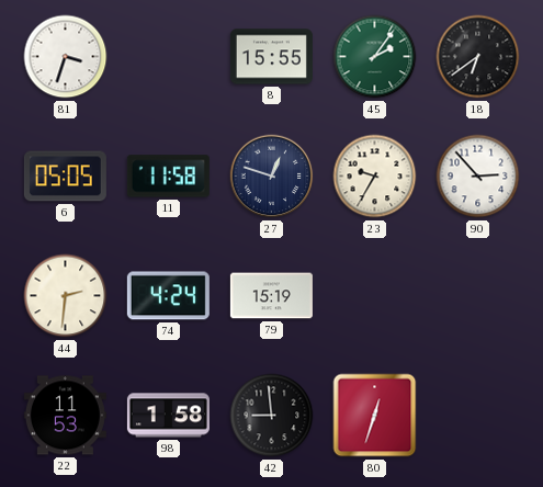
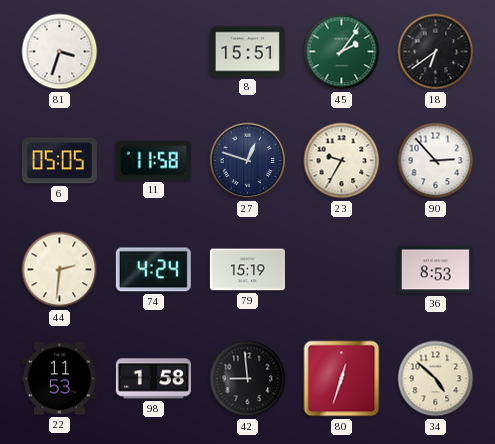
8: 15:55 -> 15:51 (247, 52)
36: none -> 8:53 (435, 270)
34: none -> 4:52 (436, 379)
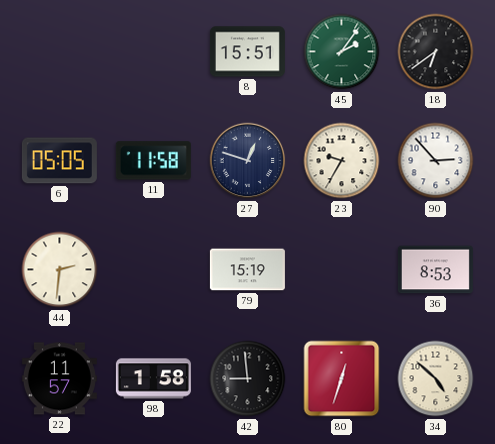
81: 3:33 -> none (60, 52)
74: 4:24 -> none (153, 270)
22: 11:53 -> 11:57 (59, 379)
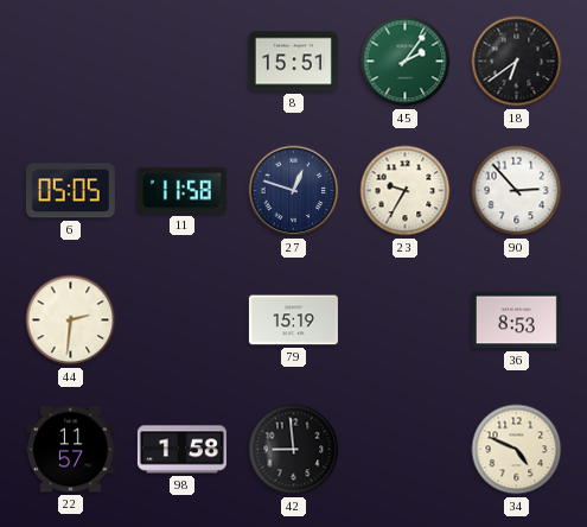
80: 12:33 -> none (342, 379)
34: 4:52 -> 4:49 (517, 450)
